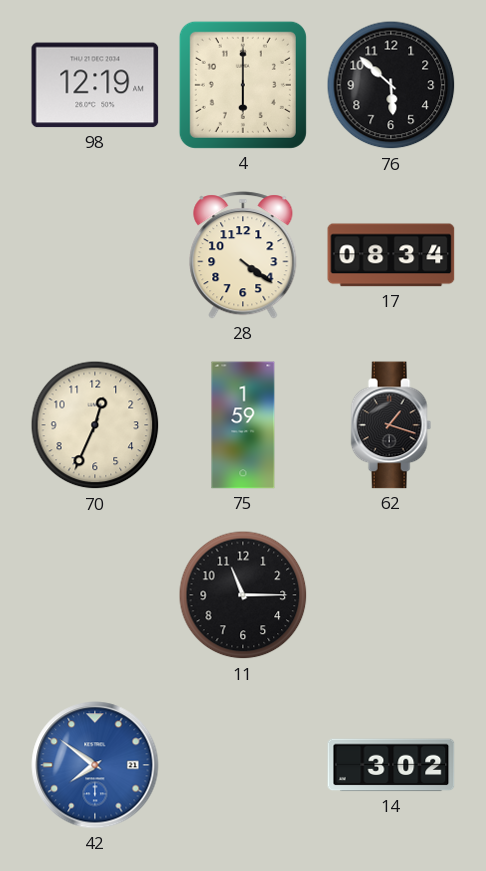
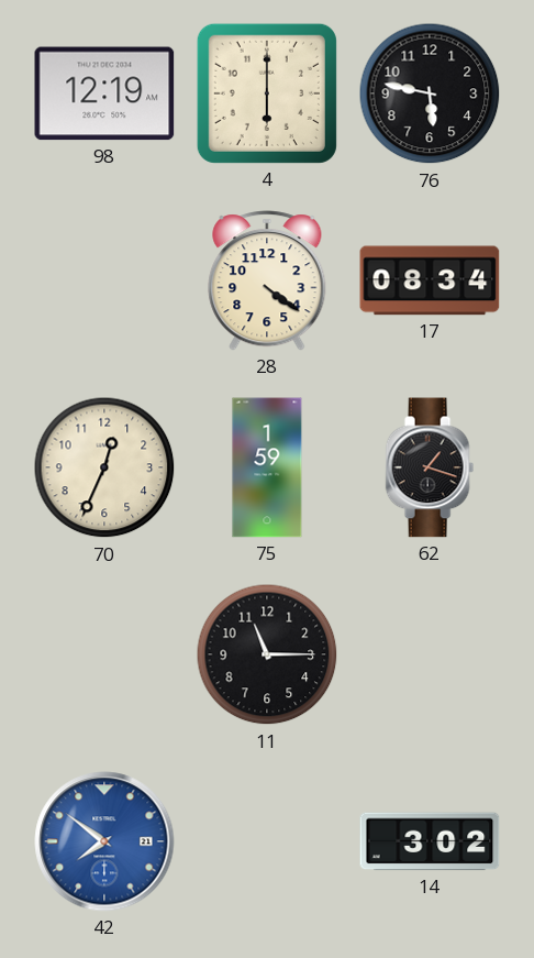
76: 5:52 -> 5:47 (430, 93)
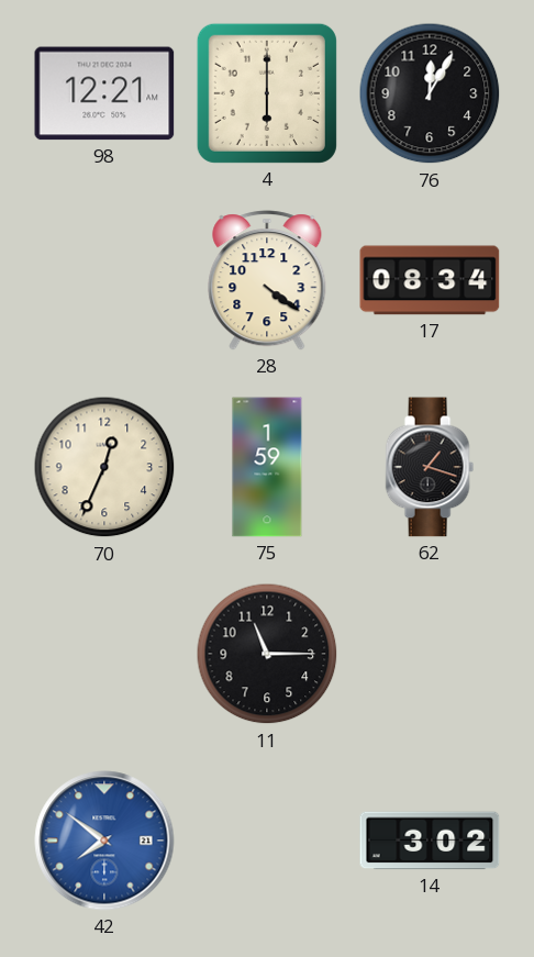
98: 12:19 -> 12:21 (104, 93)
76: 5:47 -> 12:05 (430, 93)
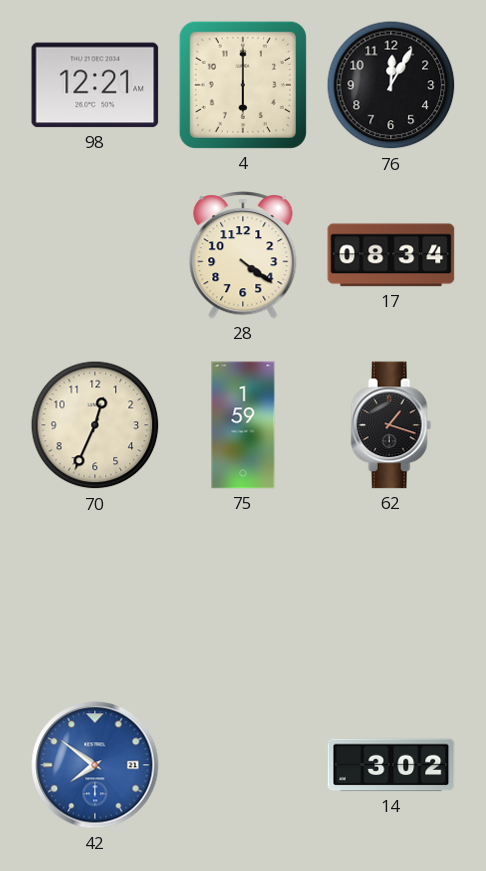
11: 11:15 -> none (267, 654)
